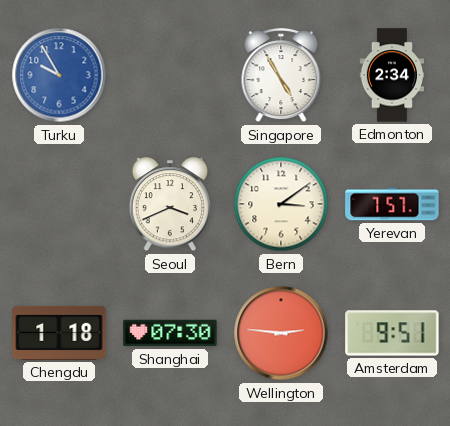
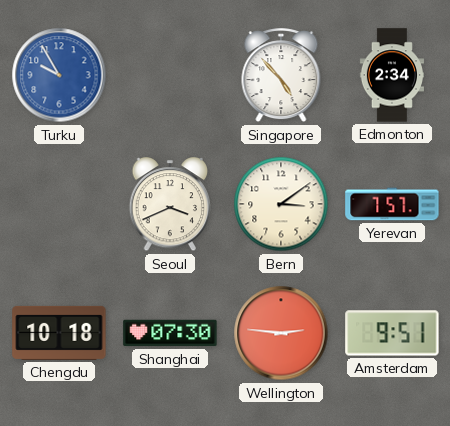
Singapore: 4:55 -> 4:53 (281, 76)
Chengdu: 1:18 -> 10:18 (59, 333)
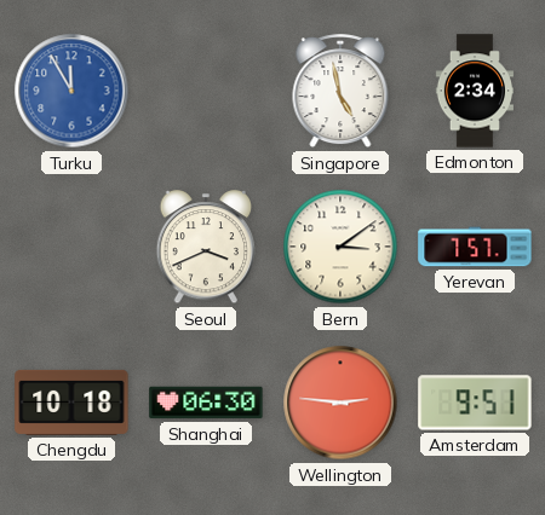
Turku: 9:55 -> 11:55 (71, 91)
Singapore: 4:53 -> 4:58 (340, 92)
Shanghai: 07:30 -> 06:30 (206, 403)
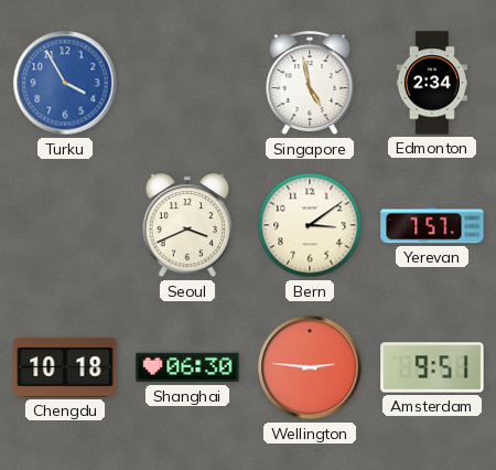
Turku: 11:55 -> 3:55 (65, 83)
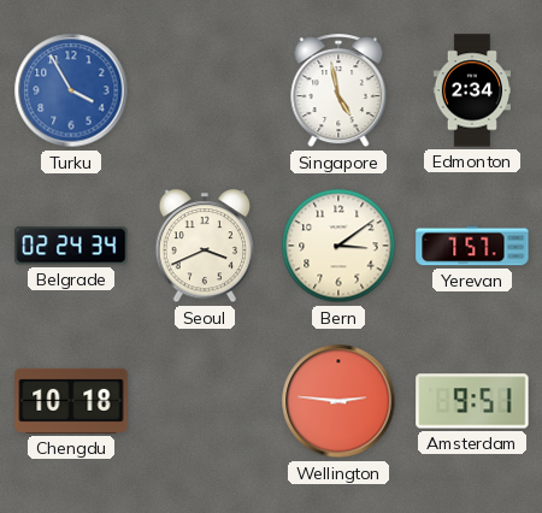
Belgrade: none -> 02:24 (71, 246)
Shanghai: 06:30 -> none (187, 367)
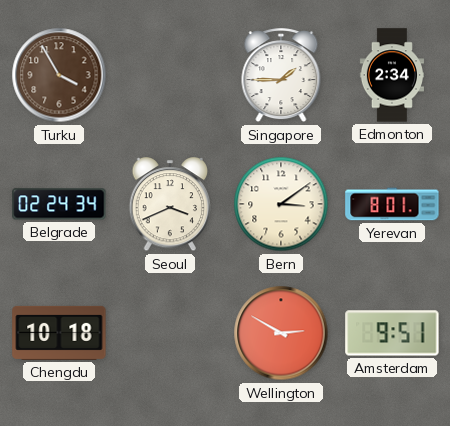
Turku dial: blue -> brown (59, 75)
Singapore: 4:58 -> 1:45 (281, 76)
Yerevan: 7:57 -> 8:01 (392, 204)
Wellington: 2:46 -> 2:50 (281, 333)
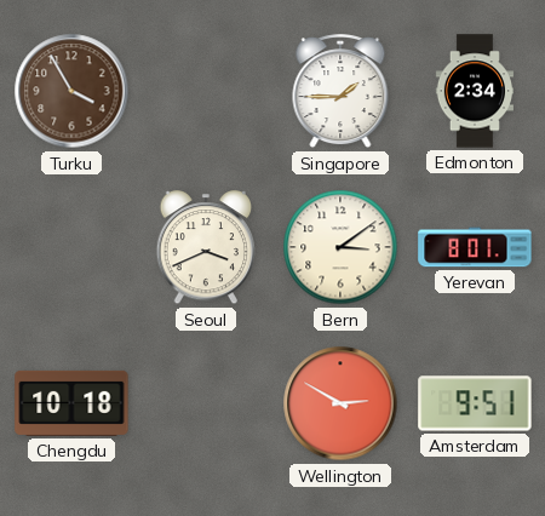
Belgrade: 02:24 -> none (59, 204)
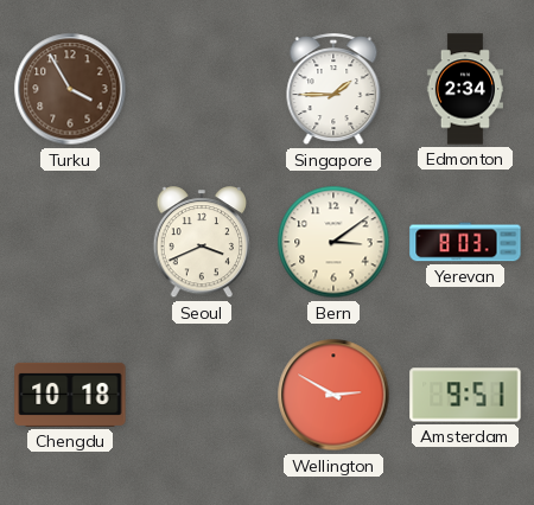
Yerevan: 8:01 -> 8:03 (465, 242)
